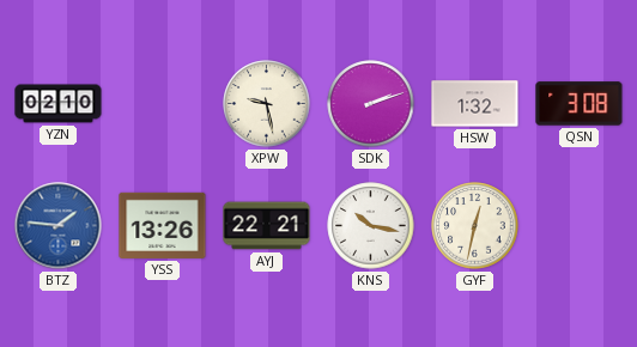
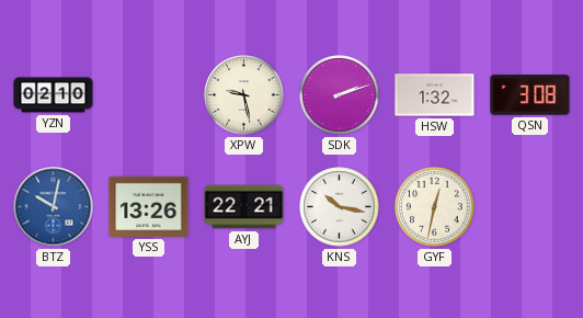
BTZ: 1:46 -> 10:02 (54, 207)
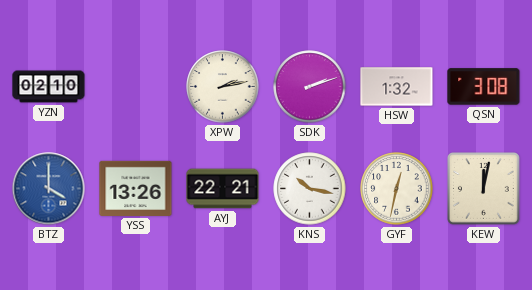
XPW: 9:28 -> 2:13 (223, 87)
BTZ: 10:02 -> 4:00 (49, 189)
KEW: none -> 12:02 (484, 189)
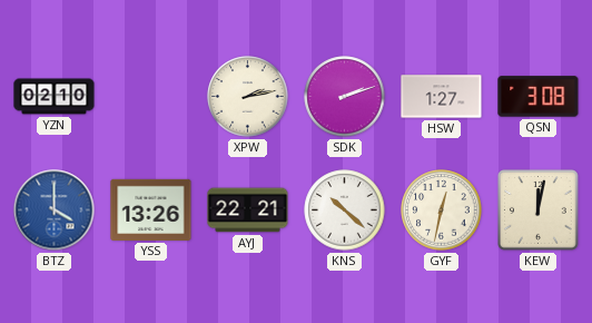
HSW: 1:32 -> 1:27 (442, 97)
KNS: 10:17 -> 10:22 (345, 211)
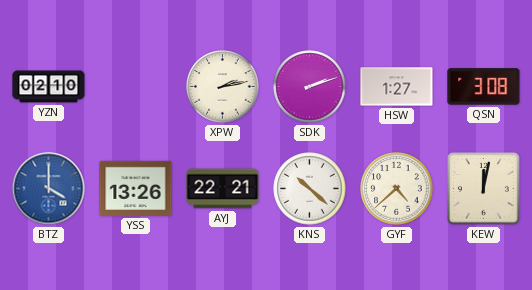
GYF: 12:32 -> 4:38 (397, 189)
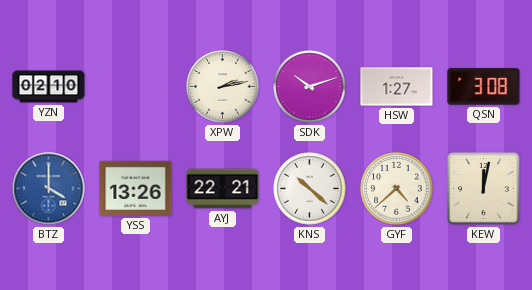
SDK: 2:12 -> 10:12 (310, 87)
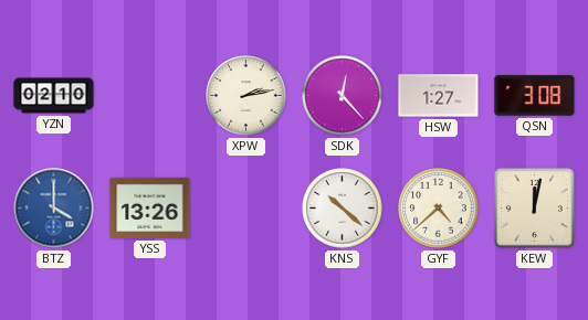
SDK: 10:12 -> 12:23 (343, 96)
AYJ: 22:21 -> none (223, 189)
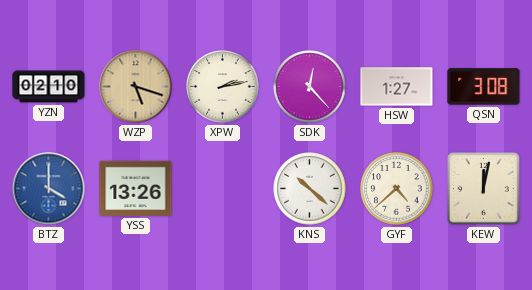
WZP: none -> 5:18 (136, 87)
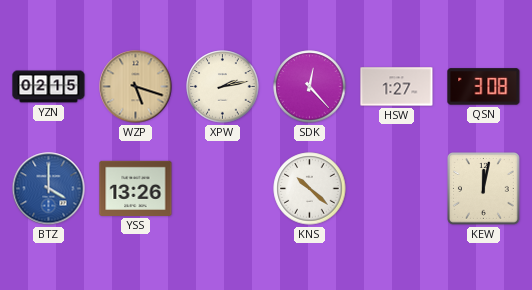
YZN: 02:10 -> 02:15 (49, 87)
GYF: 4:38 -> none (397, 189)
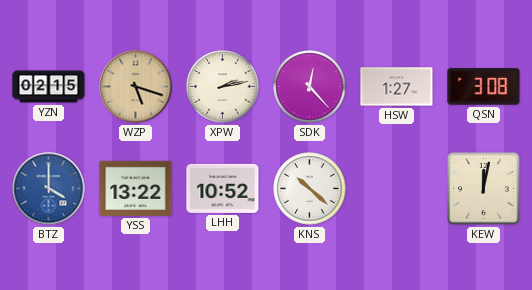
YSS: 13:26 -> 13:22 (136, 188)
LHH: none -> 10:52 (223, 188)
